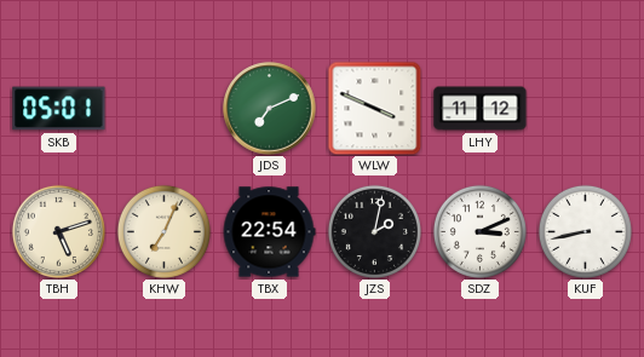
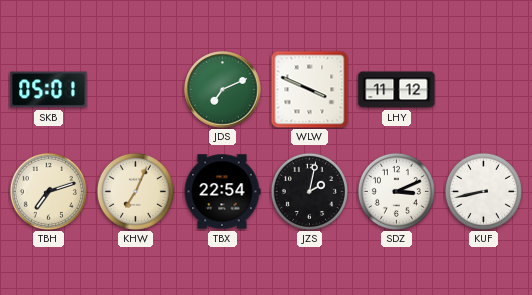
TBH: 5:12 -> 7:12 (48, 191)
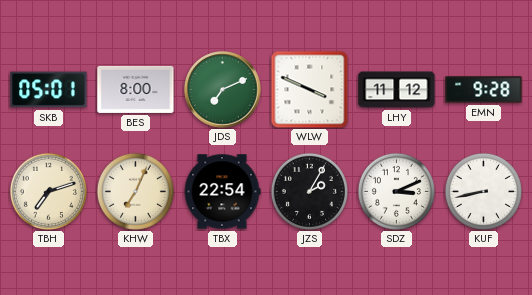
BES: none -> 8:00 (136, 89)
EMN: none -> 9:28 (484, 90)
JZS: 2:02 -> 2:05 (309, 191)
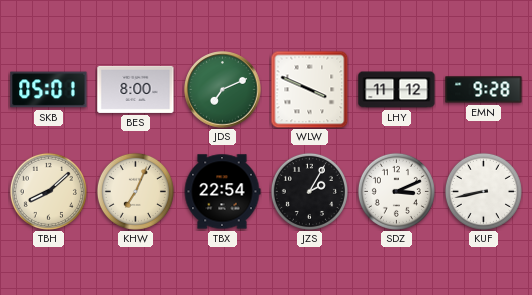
TBH: 7:12 -> 8:08 (48, 191)
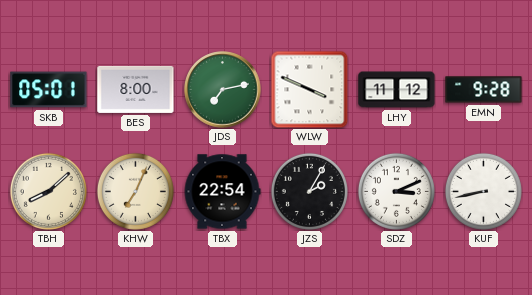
JDS: 7:11 -> 7:13 (223, 90)
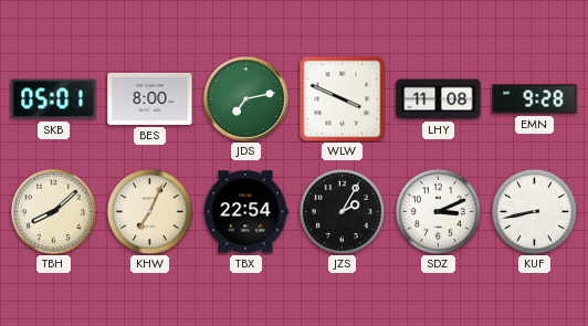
LHY: 11:12 -> 11:08 (439, 99)
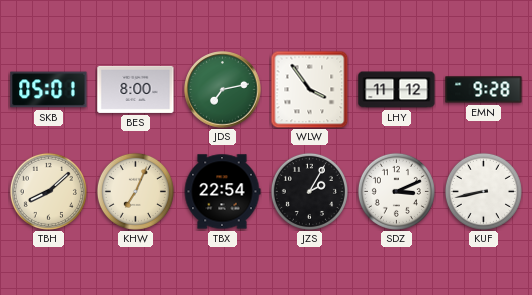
WLW: 3:49 -> 3:54 (309, 89)
LHY: 11:08 -> 11:12 (397, 90)
